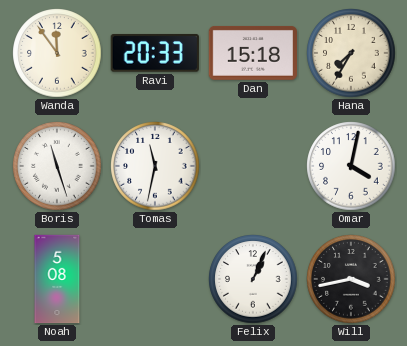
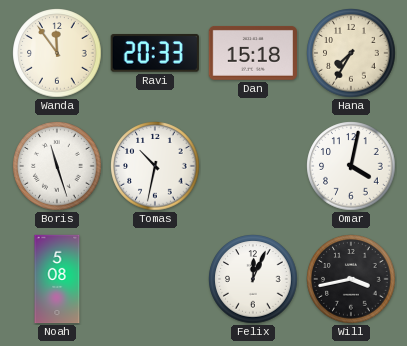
Tomas: 11:32 -> 10:32 (155, 166)
Felix: 1:04 -> 12:04 (253, 279)
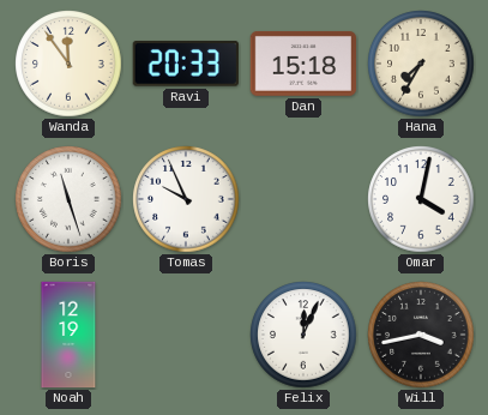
Tomas: 10:32 -> 9:56 (186, 199)
Noah: 5:08 -> 12:19 (68, 335)
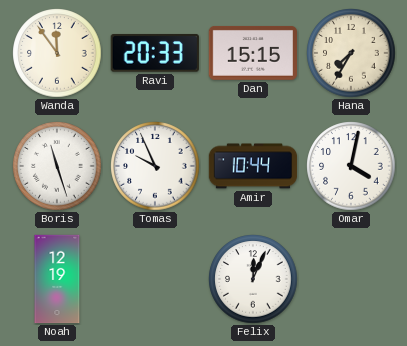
Dan: 15:18 -> 15:15 (253, 53)
Amir: none -> 10:44 (253, 166)
Will: 3:43 -> none (421, 335)
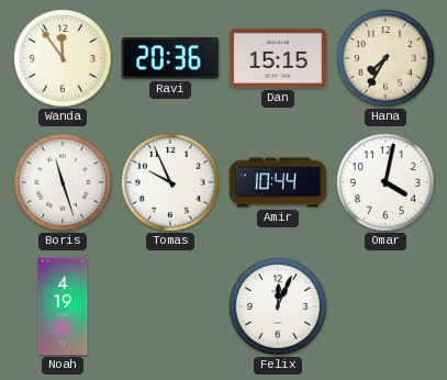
Ravi: 20:33 -> 20:36 (170, 58)
Noah: 12:19 -> 4:19 (63, 306)
